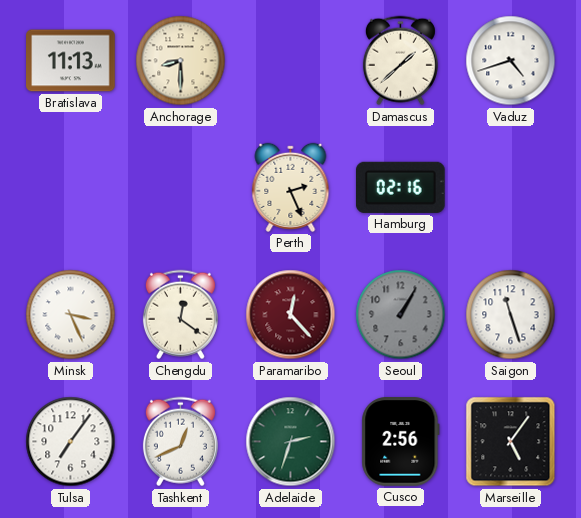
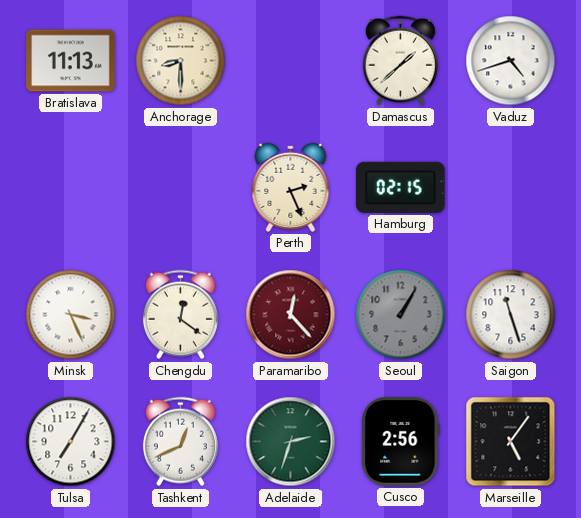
Hamburg: 02:16 -> 02:15 (400, 187)
Tulsa: 7:06 -> 7:05 (71, 442)
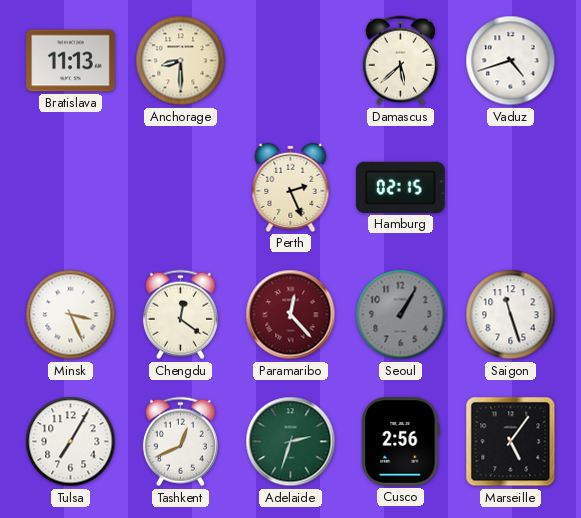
Damascus: 1:38 -> 5:38 (400, 61)
